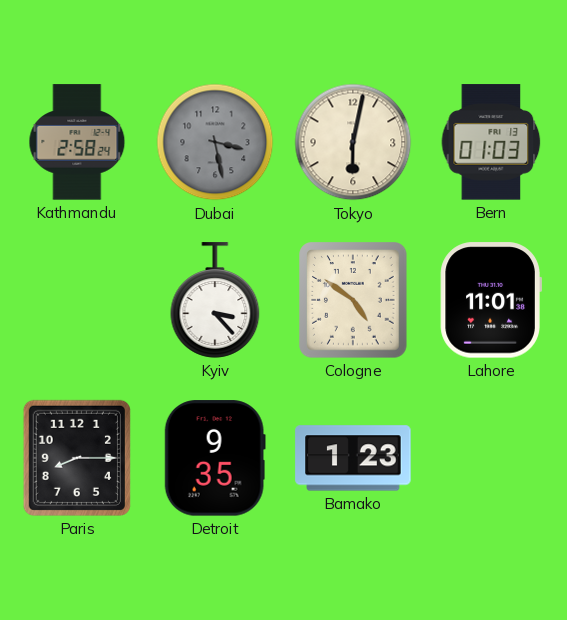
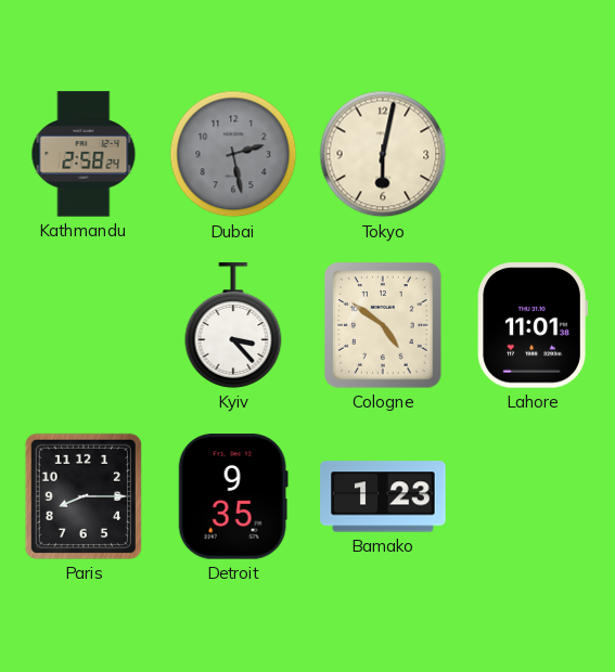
Dubai: 3:28 -> 2:28 (233, 154)
Bern: 01:03 -> none (491, 142)
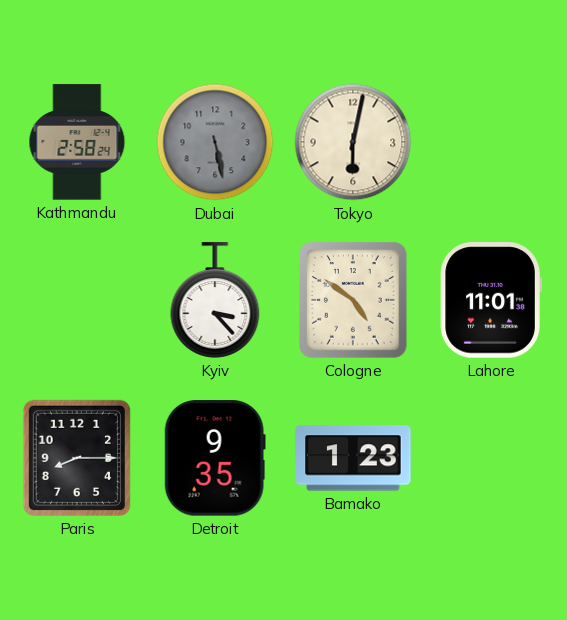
Dubai: 2:28 -> 5:28 (215, 142)
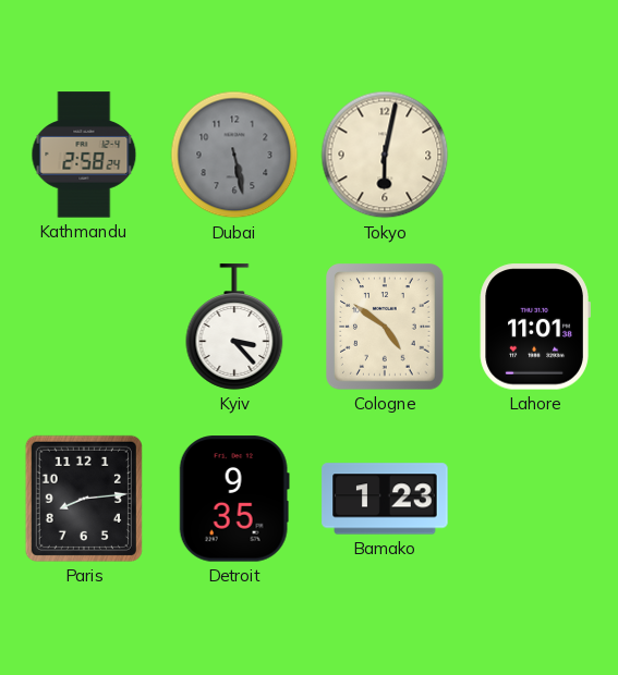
Paris: 8:15 -> 8:14 (84, 499)
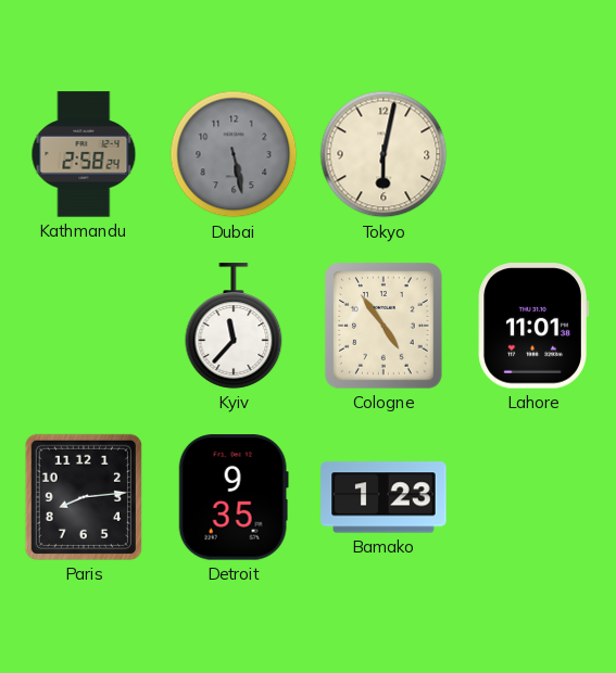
Kyiv: 3:23 -> 11:37 (234, 326)
Cologne: 4:51 -> 4:54 (384, 326)
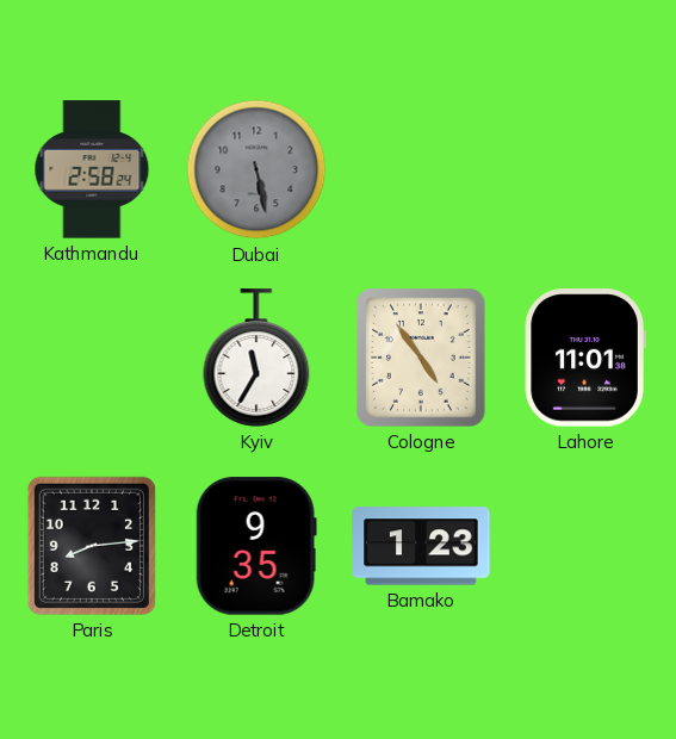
Tokyo: 6:02 -> none (384, 154)
Kyiv: 11:37 -> 11:35 (256, 358)
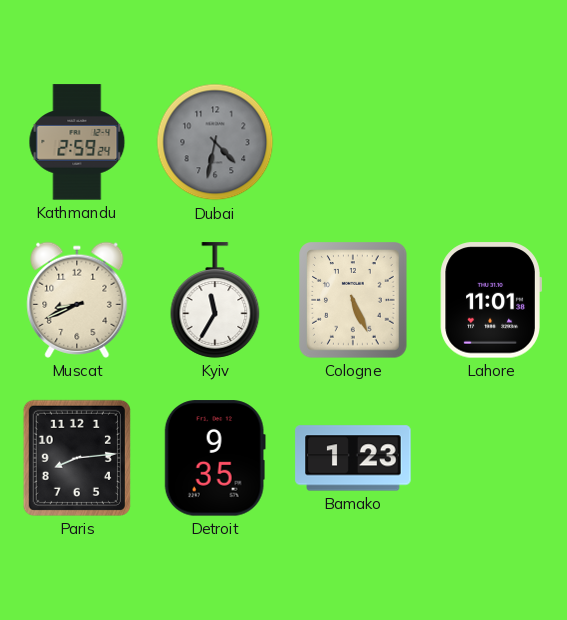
Kathmandu: 2:58 -> 2:59 (77, 142)
Dubai: 5:28 -> 4:32 (215, 142)
Muscat: none -> 8:41 (77, 300)
Cologne: 4:54 -> 5:26 (353, 300)
